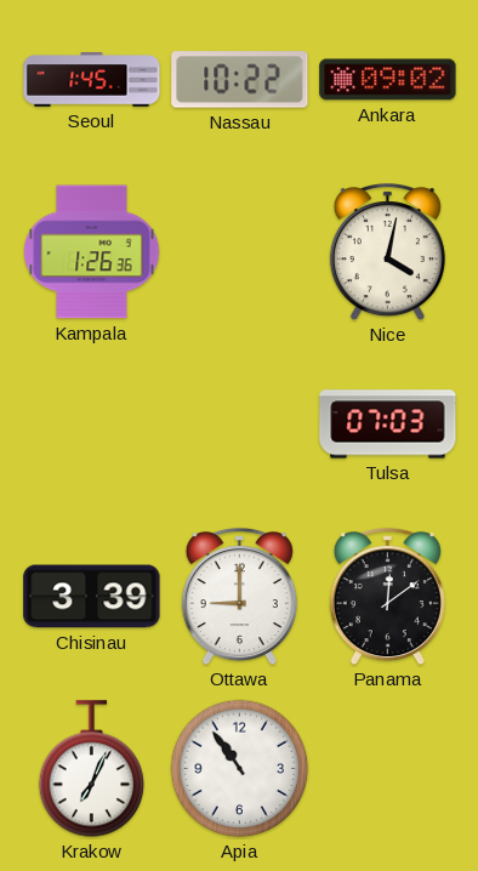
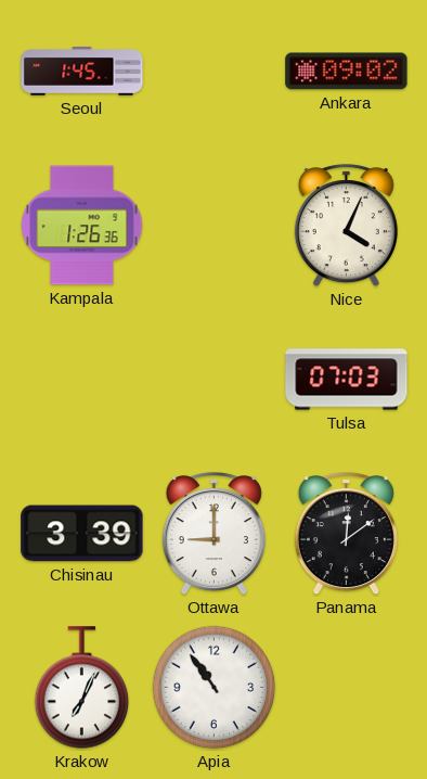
Nassau: 10:22 -> none (240, 80)
Nice: 4:02 -> 4:04 (346, 226)
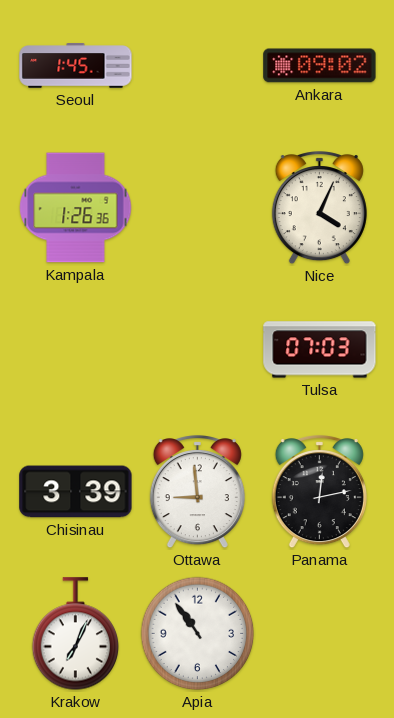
Ottawa: 9:00 -> 8:59 (197, 492)
Panama: 12:09 -> 12:13 (319, 492)
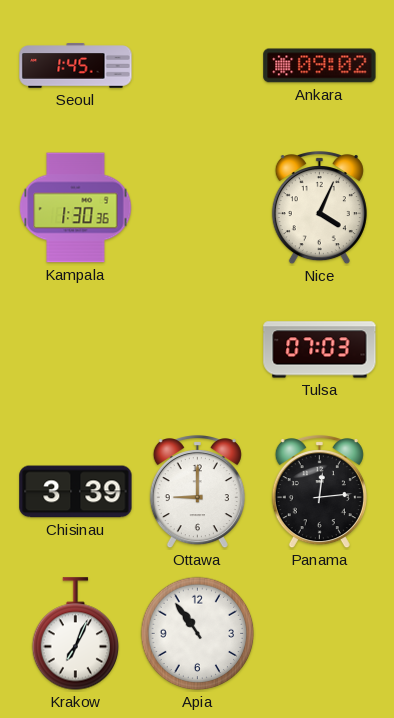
Kampala: 1:26 -> 1:30 (76, 208)
Ottawa: 8:59 -> 9:00 (197, 492)
Panama: 12:13 -> 12:14 (319, 492)
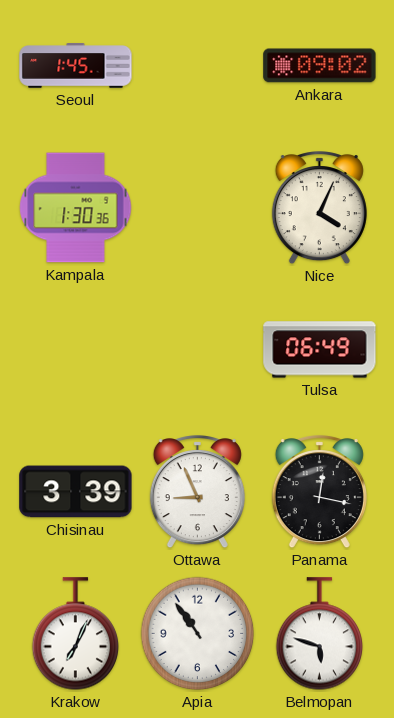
Tulsa: 07:03 -> 06:49 (320, 350)
Ottawa: 9:00 -> 8:56 (197, 492)
Panama: 12:14 -> 12:17 (319, 492)
Belmopan: none -> 5:48 (320, 634)
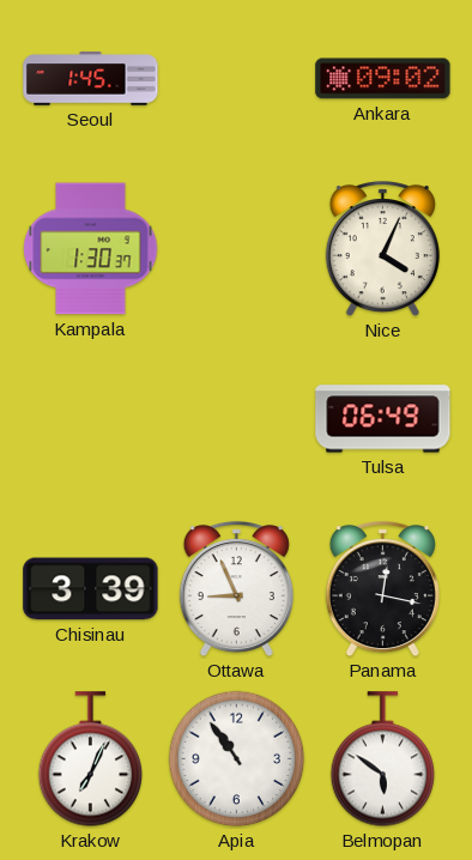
Kampala: 1:30:36 -> 1:30:37 (91, 249)
Belmopan: 5:48 -> 5:51 (383, 759)
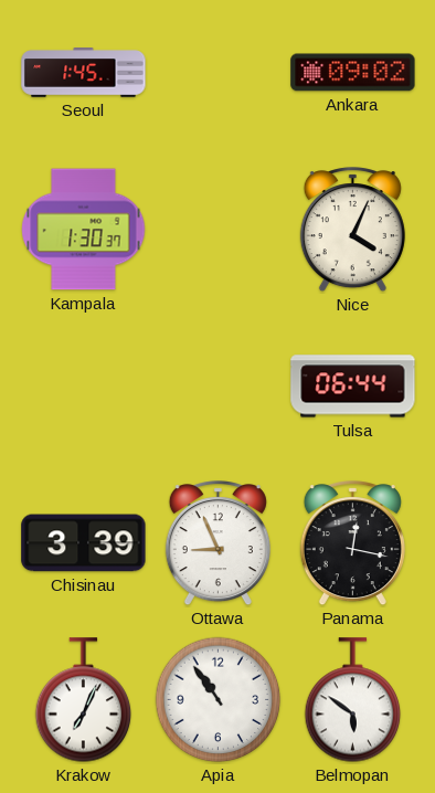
Tulsa: 06:49 -> 06:44 (353, 387)
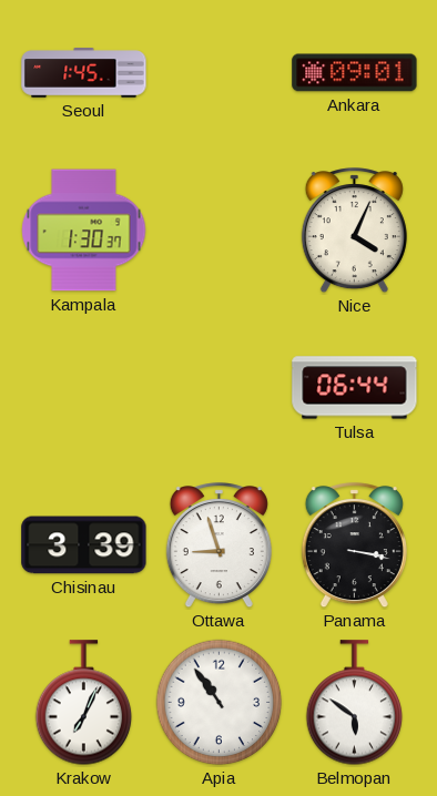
Ankara: 09:02 -> 09:01 (355, 73)
Ottawa: 8:56 -> 8:57 (218, 545)
Panama: 12:17 -> 3:17 (354, 545)
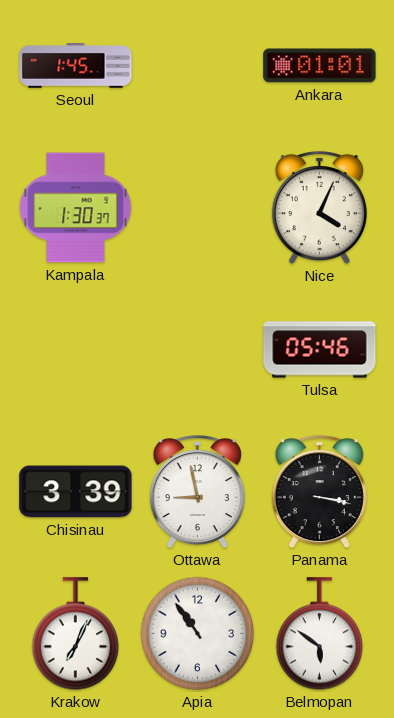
Ankara: 09:01 -> 01:01 (320, 66)
Tulsa: 06:44 -> 05:46 (320, 350)
Ottawa: 8:57 -> 8:58 (197, 492)
